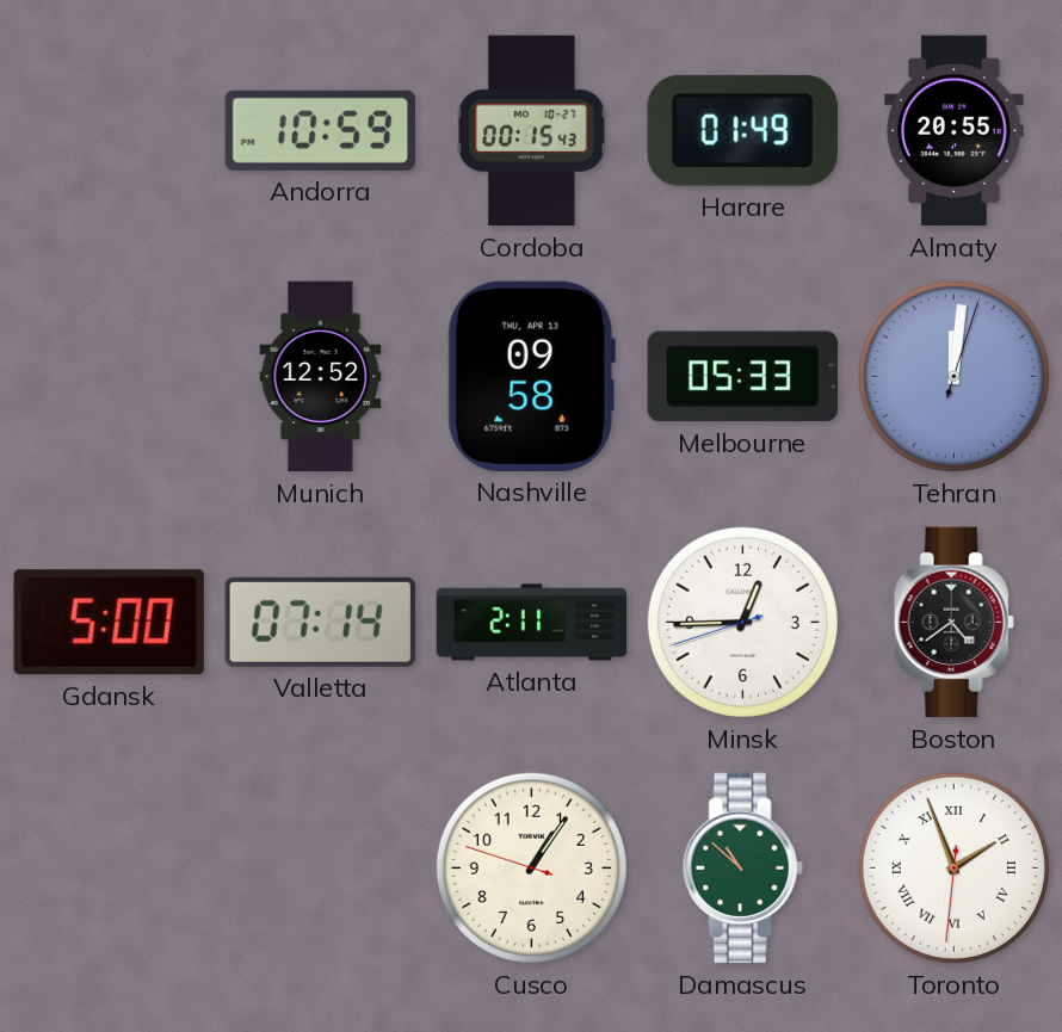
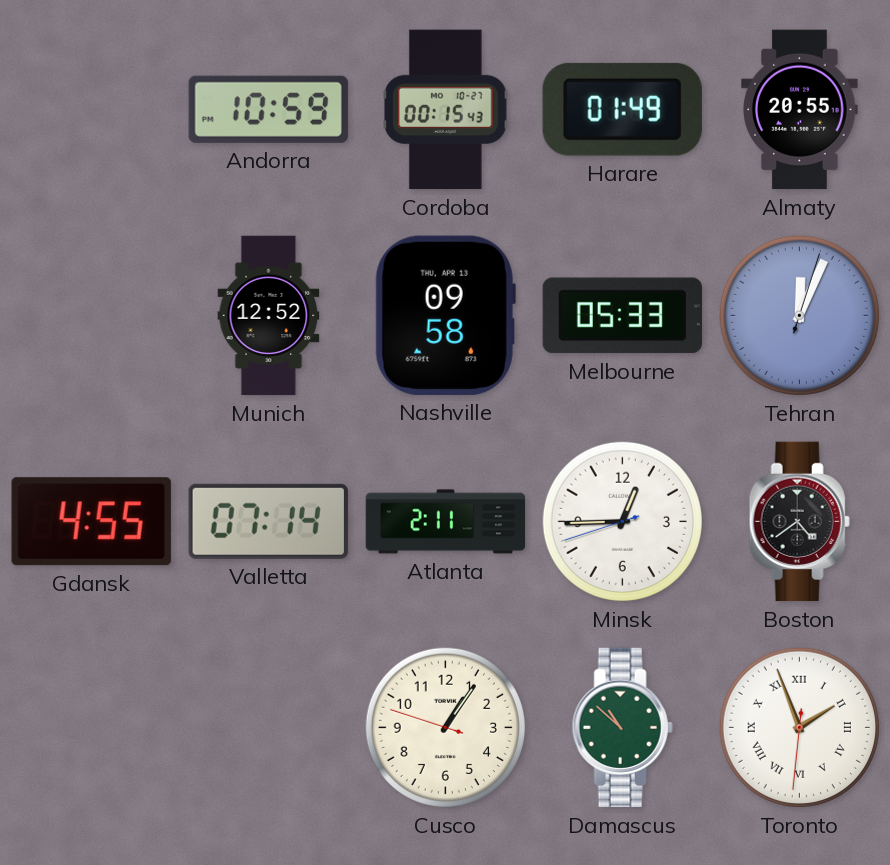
Tehran: 12:01 -> 12:04 (799, 315)
Gdansk: 5:00 -> 4:55 (91, 522)
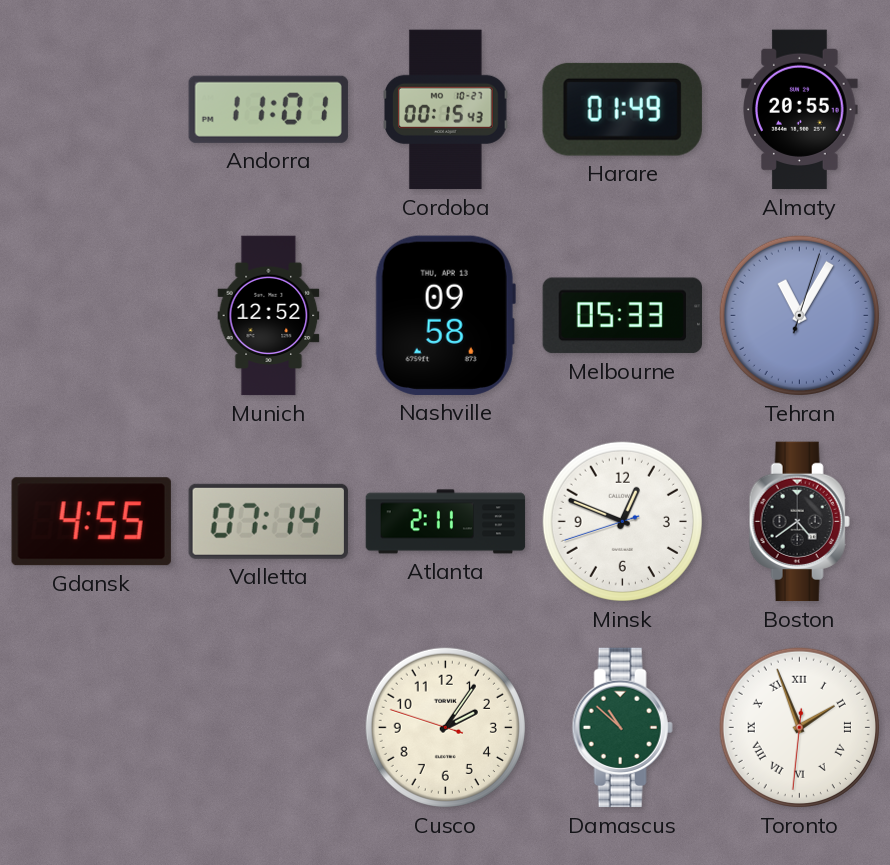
Andorra: 10:59 -> 11:01 (268, 109)
Tehran: 12:04 -> 11:05 (799, 315)
Minsk: 12:44 -> 12:48 (622, 521)
Cusco: 1:05 -> 2:05 (445, 727)
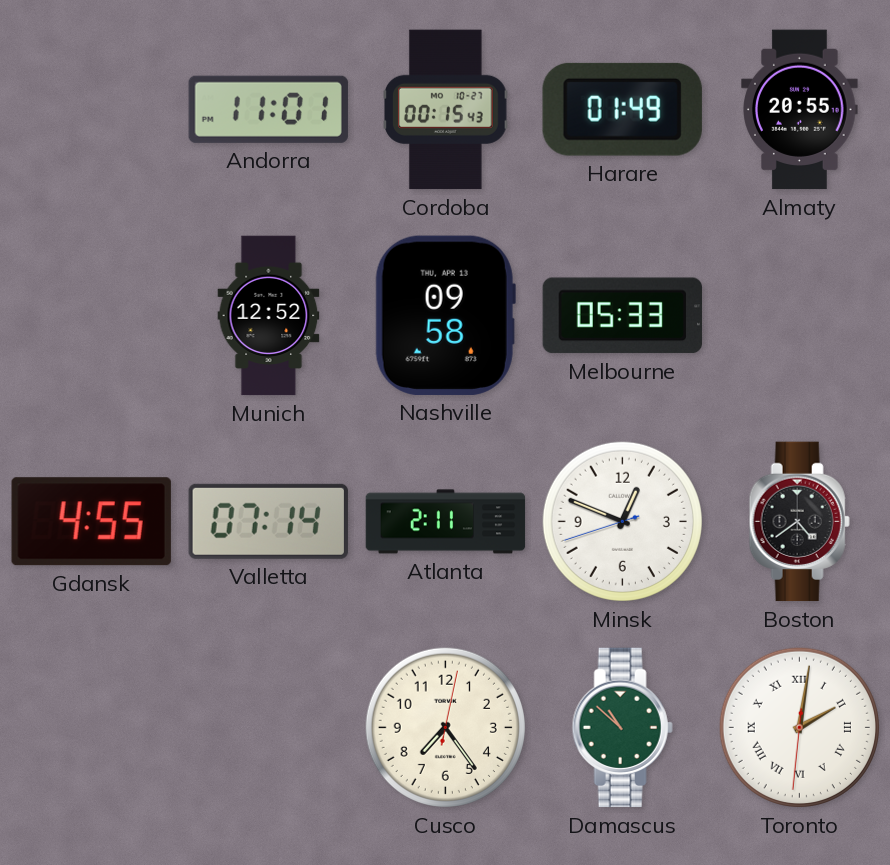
Tehran: 11:05 -> none (799, 315)
Cusco: 2:05 -> 7:24 (445, 727)
Toronto: 1:56 -> 2:01 (799, 727)
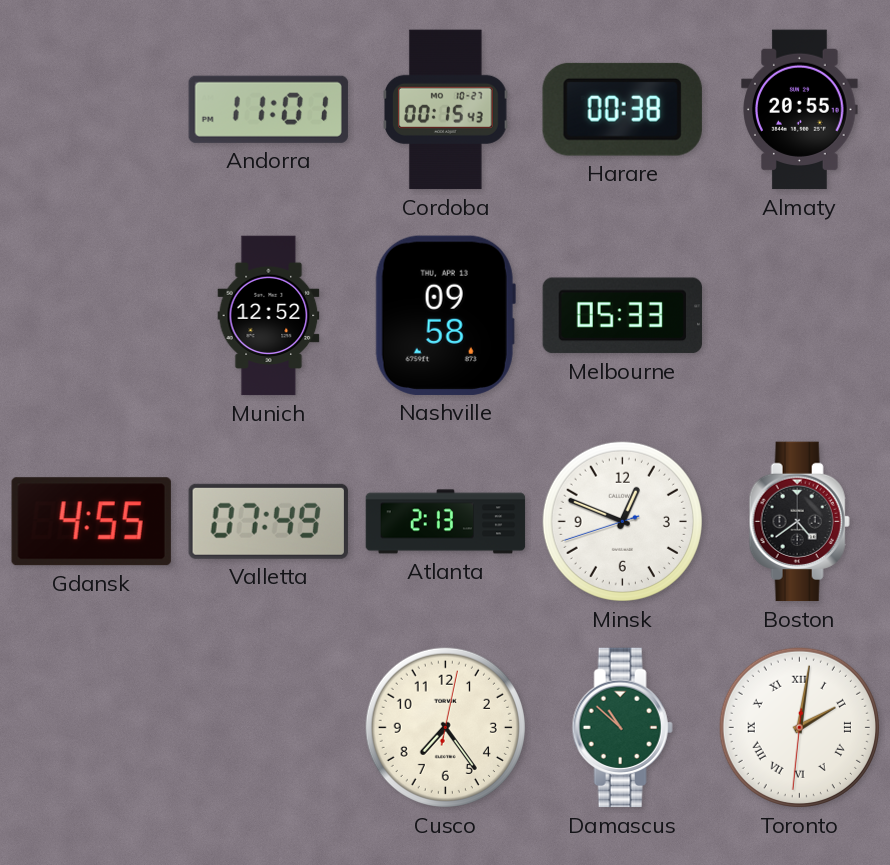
Harare: 01:49 -> 00:38 (622, 109)
Valletta: 07:14 -> 07:49 (268, 521)
Atlanta: 2:11 -> 2:13 (446, 522)
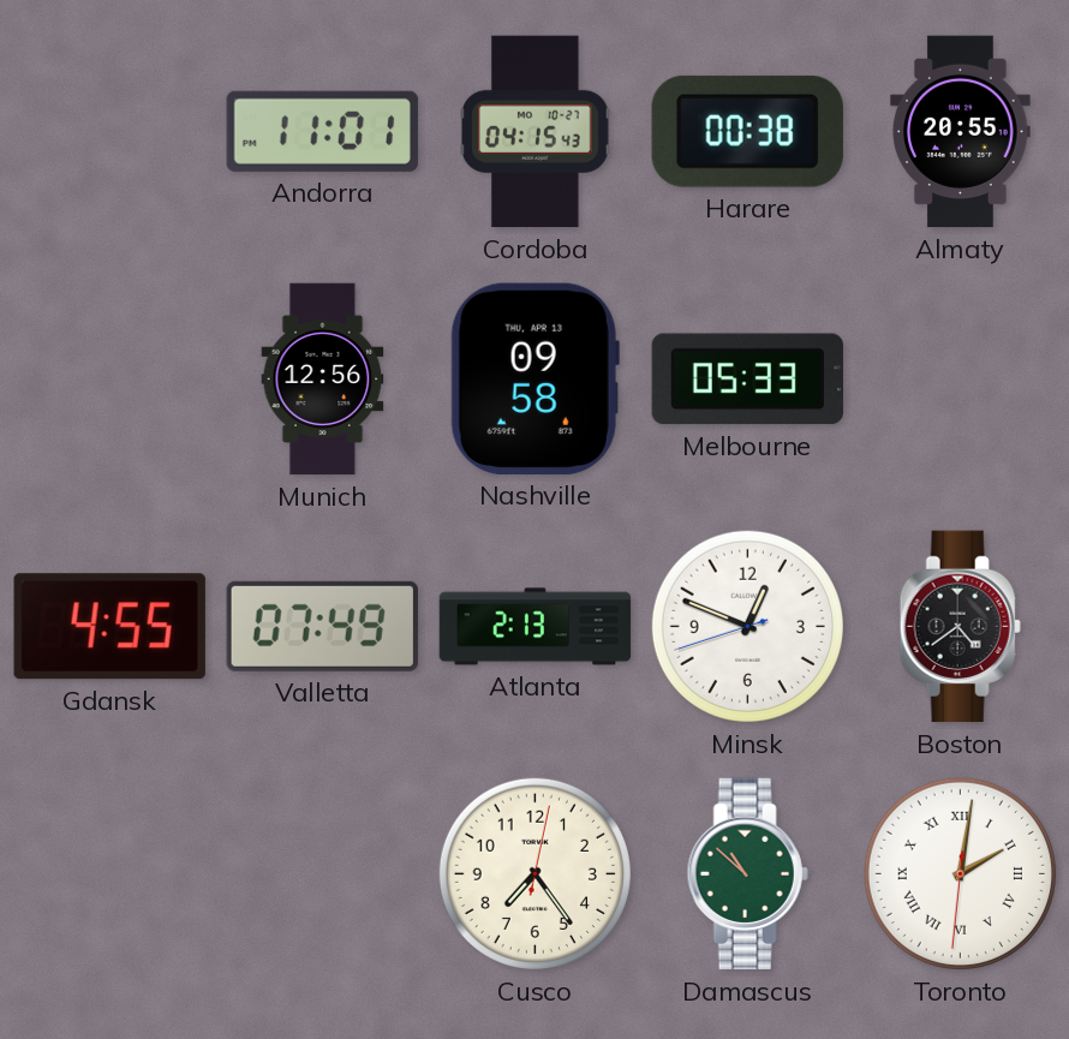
Cordoba: 00:15 -> 04:15 (536, 132)
Munich: 12:52 -> 12:56 (323, 380)
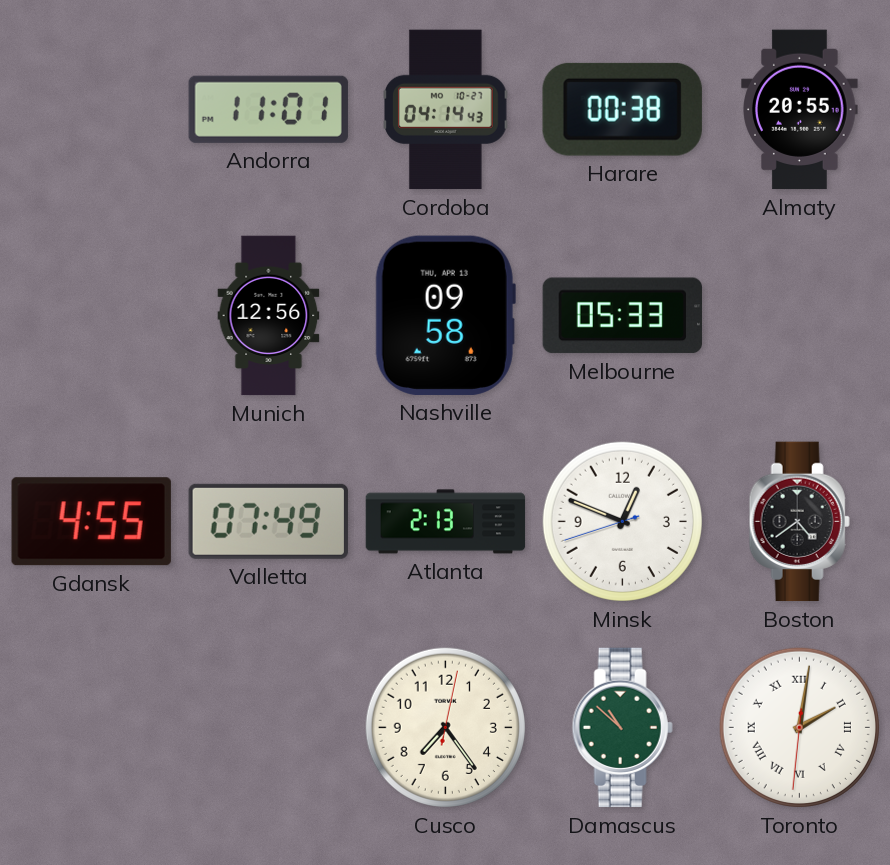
Cordoba: 04:15 -> 04:14 (446, 110)
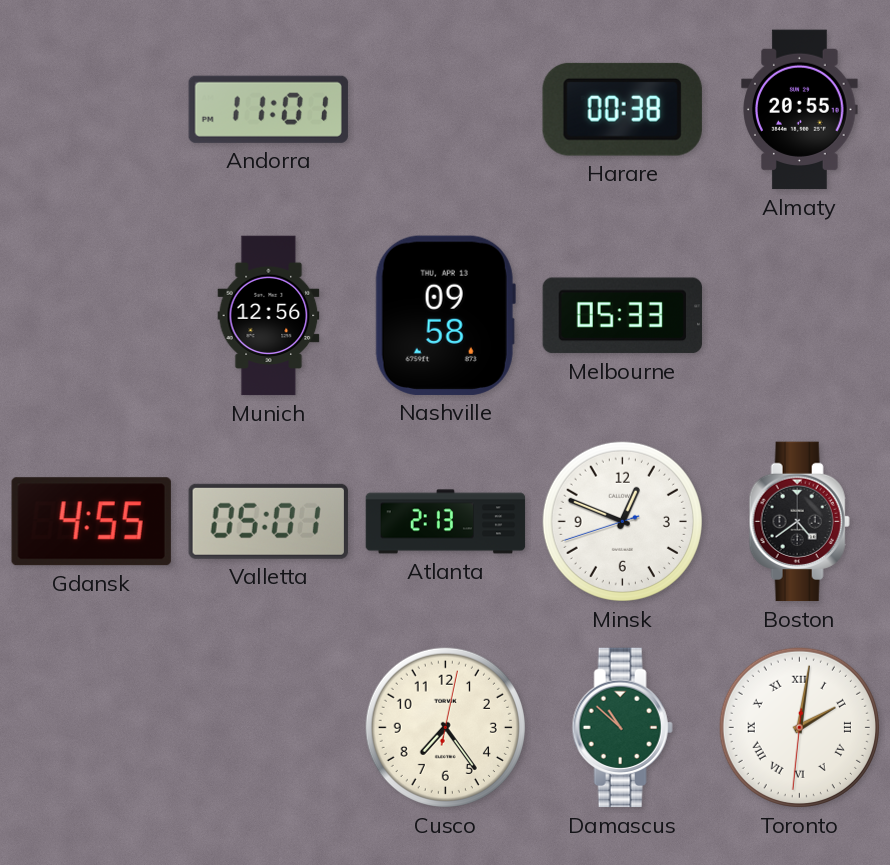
Cordoba: 04:14 -> none (446, 110)
Valletta: 07:49 -> 05:01 (268, 521)
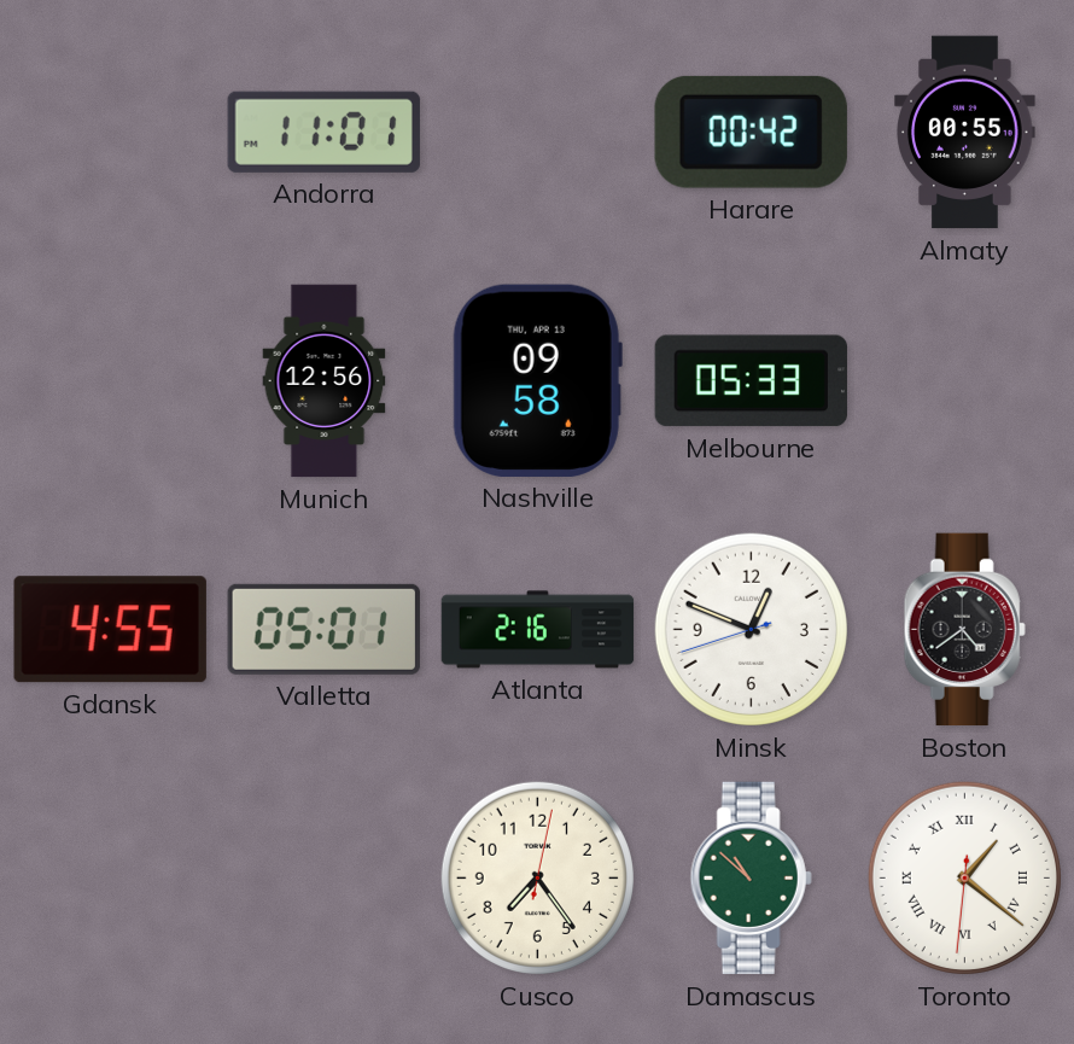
Harare: 00:38 -> 00:42 (751, 132)
Almaty: 20:55 -> 00:55 (965, 133)
Atlanta: 2:13 -> 2:16 (538, 630)
Toronto: 2:01 -> 1:21 (964, 877)
